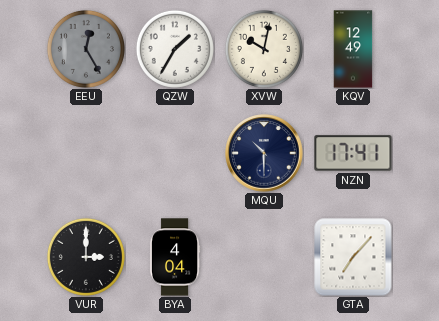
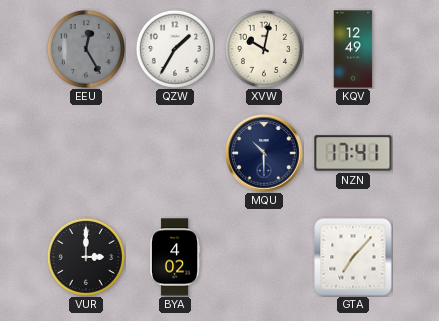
BYA: 4:04 -> 4:02 (175, 257)
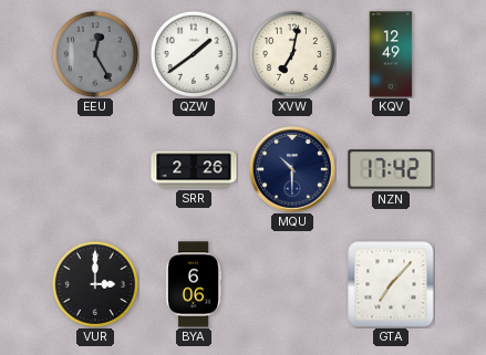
QZW: 1:35 -> 1:39 (194, 54)
XVW: 10:02 -> 7:02 (292, 54)
SRR: none -> 2:26 (194, 169)
NZN: 17:41 -> 17:42 (391, 169)
BYA: 4:02 -> 6:06 (194, 284)
